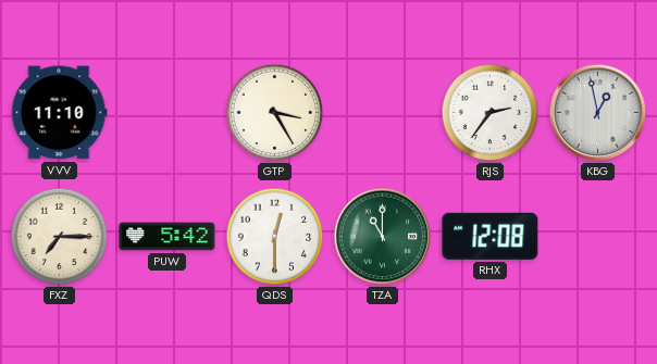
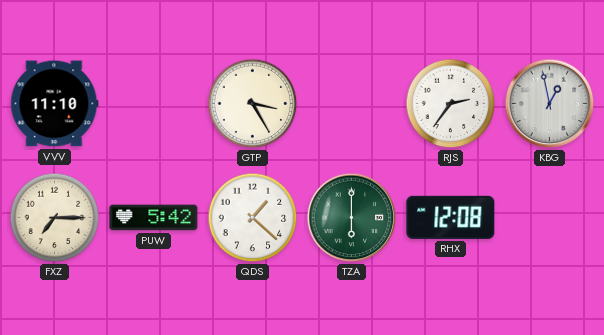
QDS: 12:30 -> 1:22 (253, 218)
TZA: 11:00 -> 6:00 (352, 218)
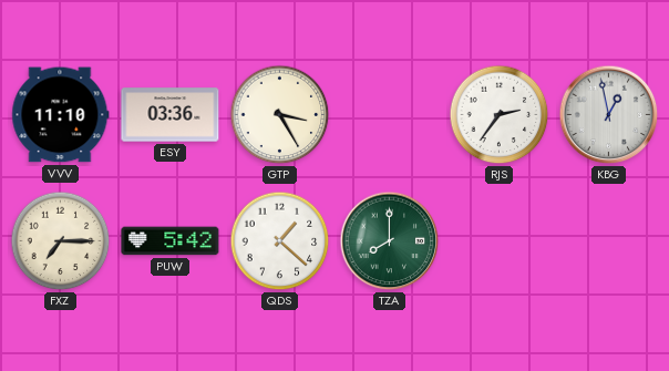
ESY: none -> 03:36 (171, 115)
TZA: 6:00 -> 8:00 (390, 241)
RHX: 12:08 -> none (451, 217)
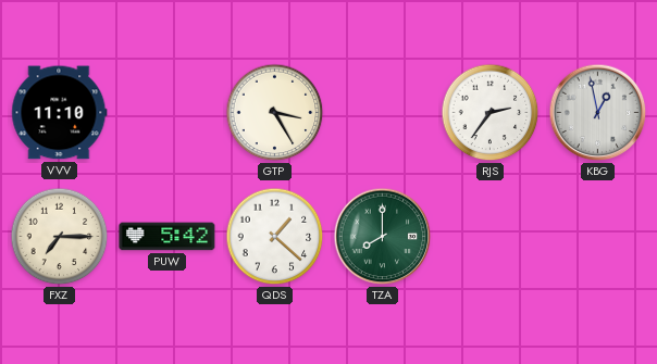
ESY: 03:36 -> none (171, 115)
